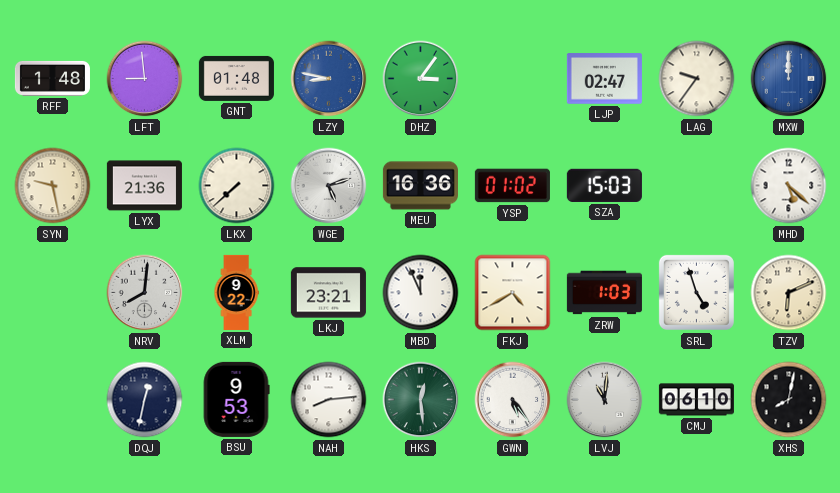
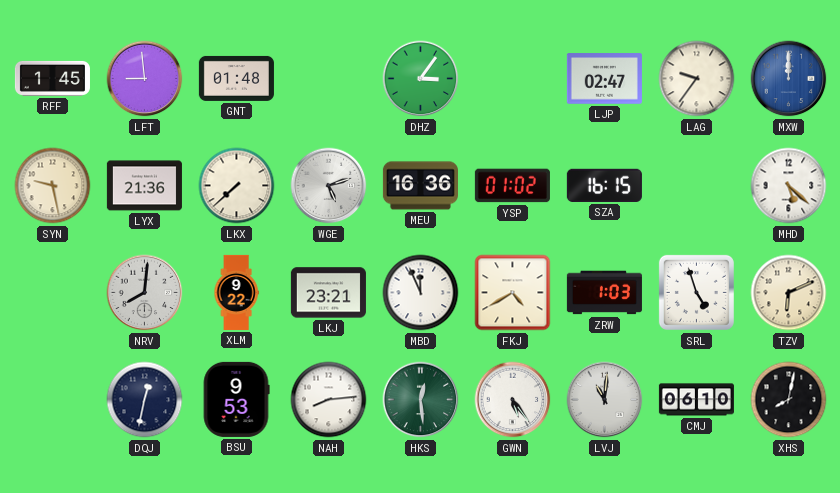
RFF: 1:48 -> 1:45 (52, 78)
LZY: 8:47 -> none (329, 79)
SZA: 15:03 -> 16:15 (604, 185)
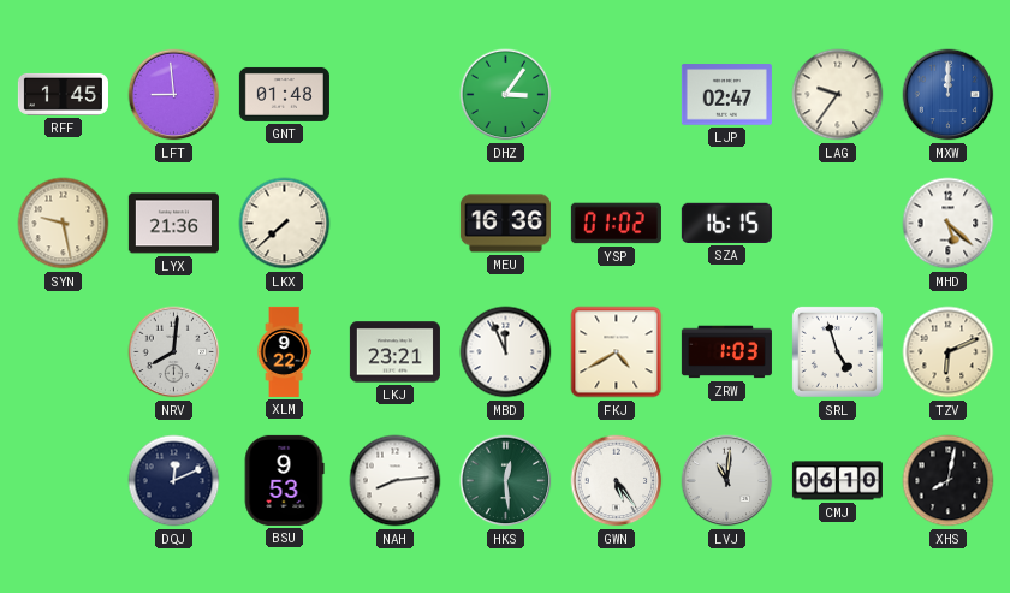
WGE: 5:12 -> none (329, 186)
DQJ: 12:32 -> 12:11 (174, 481)
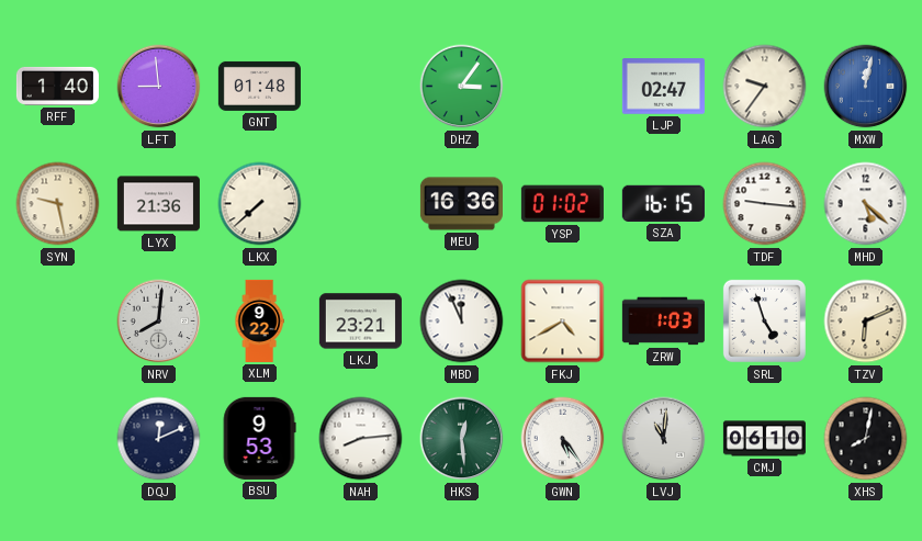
RFF: 1:45 -> 1:40 (57, 86)
MXW: 12:00 -> 12:02 (866, 87)
TDF: none -> 9:16 (765, 204)
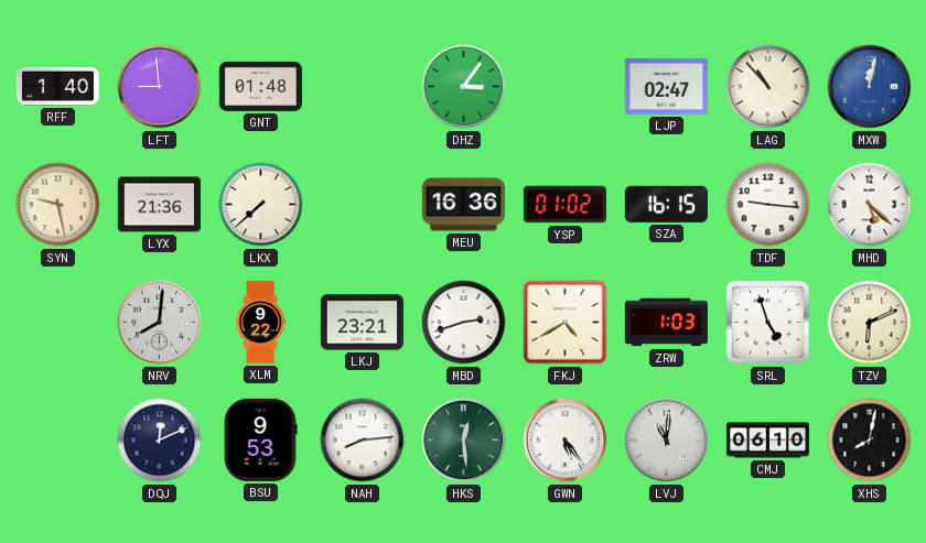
LAG: 9:36 -> 10:53 (768, 87)
MBD: 11:56 -> 2:42 (464, 323)
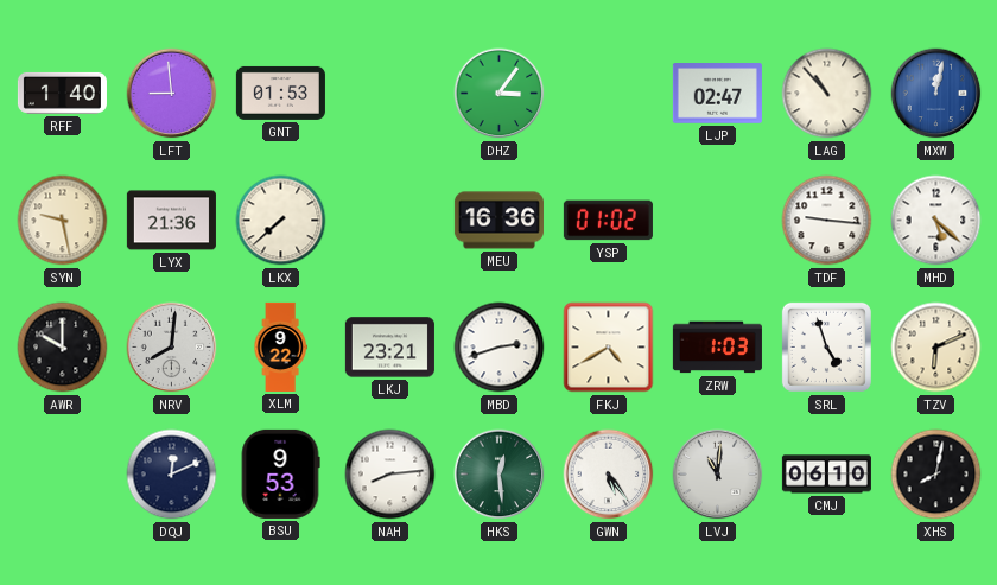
GNT: 01:48 -> 01:53 (280, 93)
SZA: 16:15 -> none (666, 204)
AWR: none -> 10:00 (63, 348)
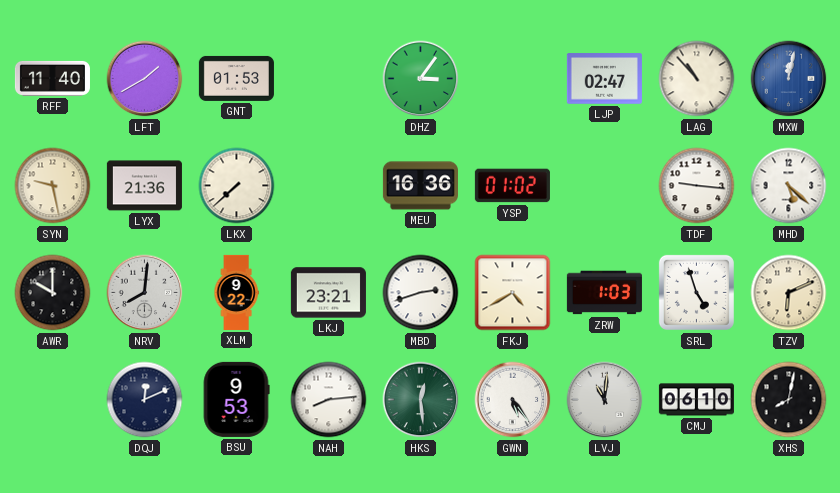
RFF: 1:40 -> 11:40 (52, 78)
LFT: 8:59 -> 1:40 (145, 79)
